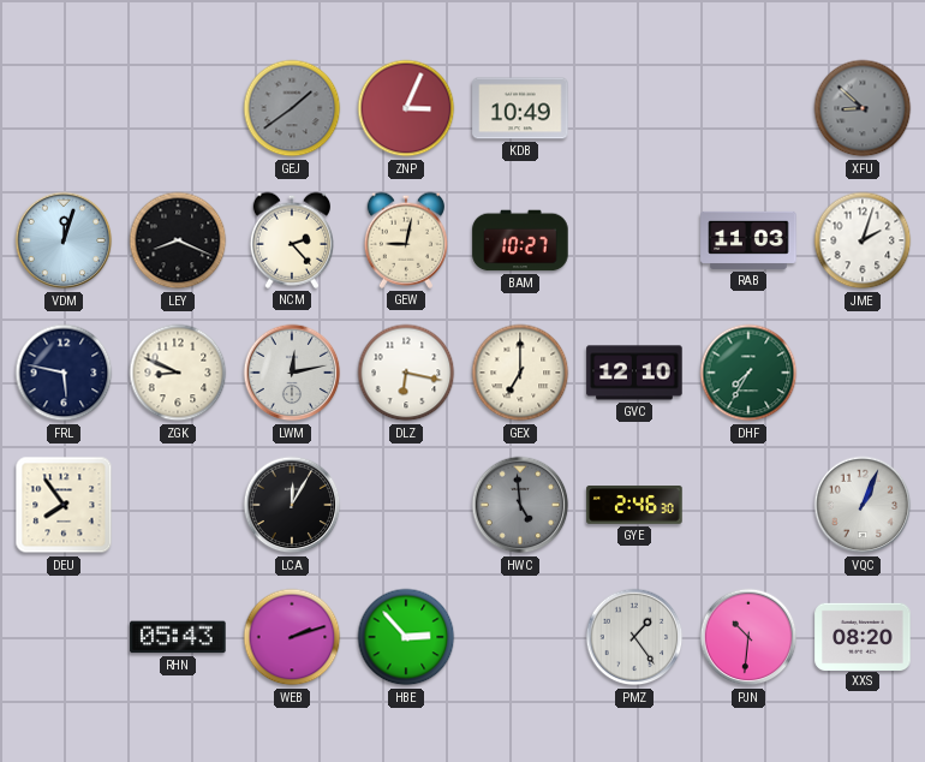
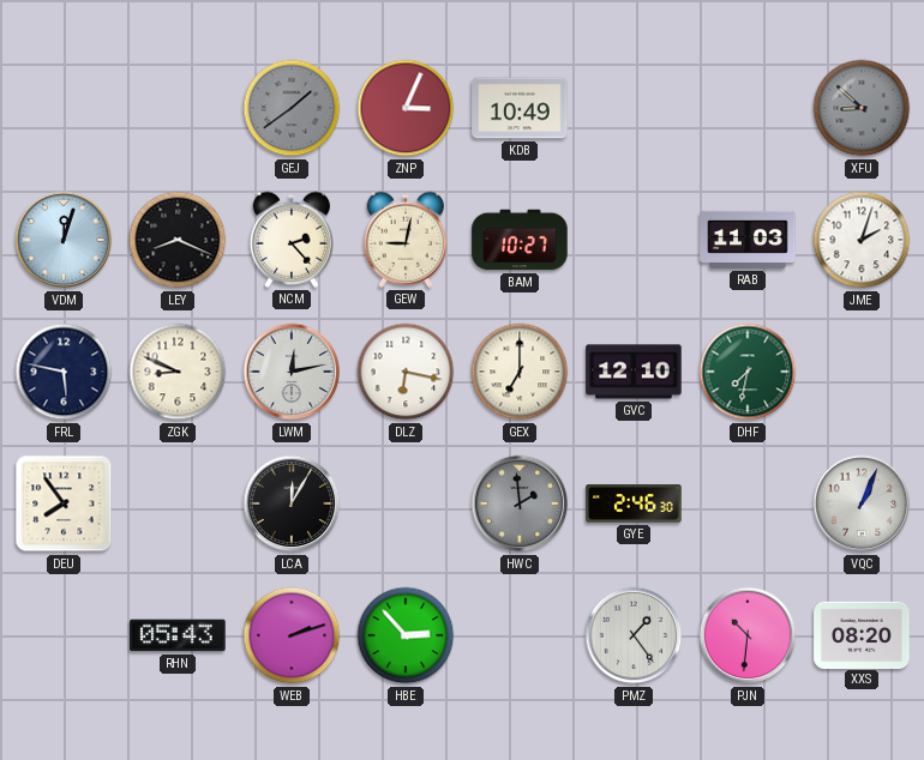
DHF: 7:35 -> 7:32 (748, 372)
HWC: 4:59 -> 1:59 (520, 503)
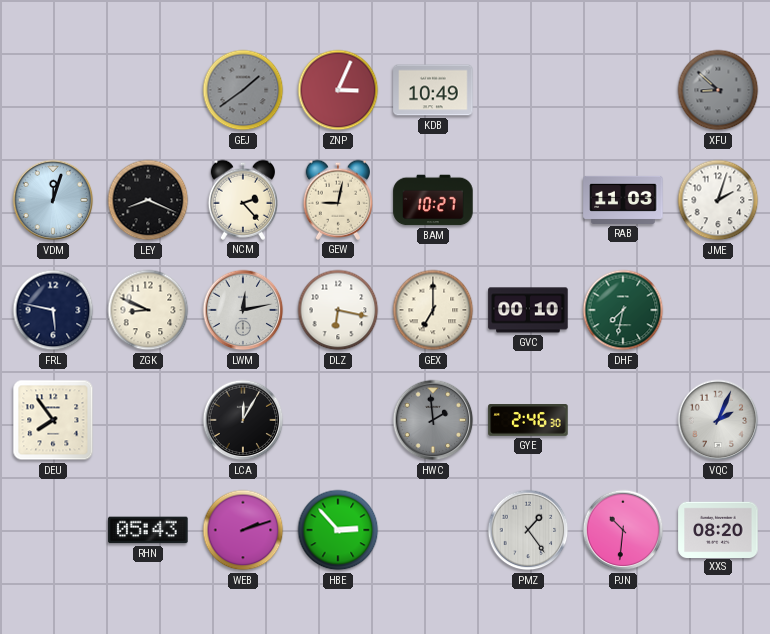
GVC: 12:10 -> 00:10 (528, 310)
VQC: 1:04 -> 2:04 (718, 420)
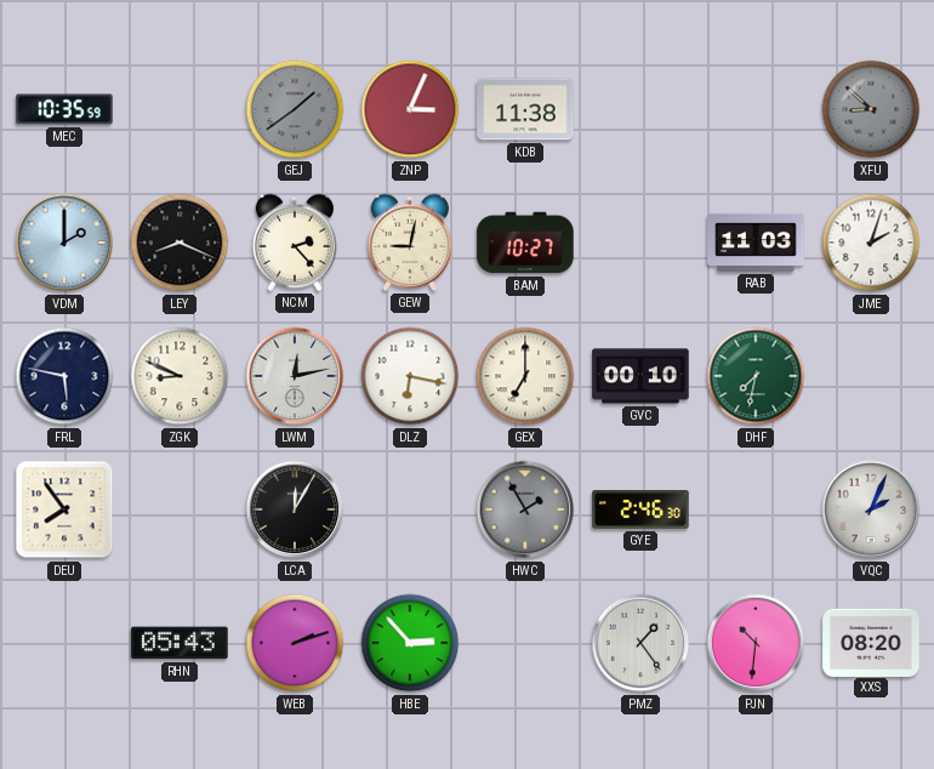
MEC: none -> 10:35 (64, 109)
KDB: 10:49 -> 11:38 (525, 109)
VDM: 12:03 -> 2:00 (64, 243)
HWC: 1:59 -> 1:55 (525, 509)
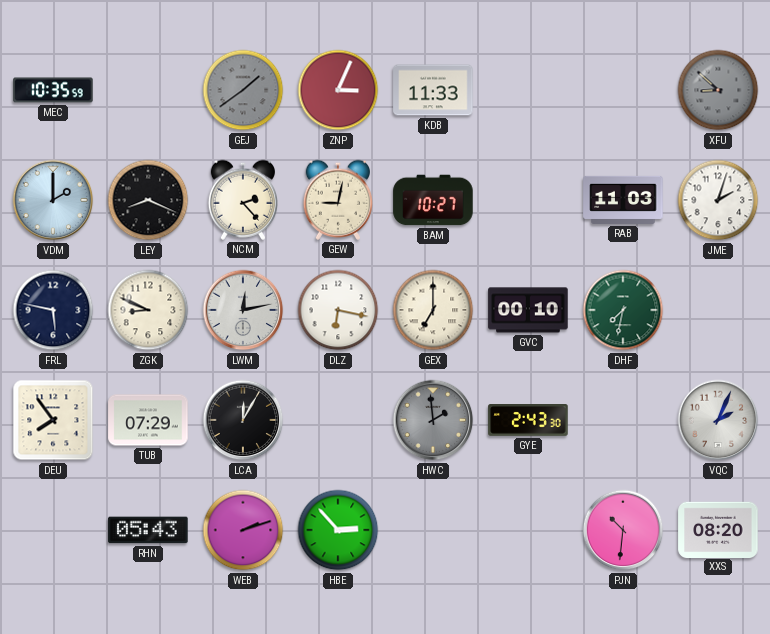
KDB: 11:38 -> 11:33 (433, 90)
TUB: none -> 07:29 (148, 420)
HWC: 1:55 -> 1:59 (433, 420)
GYE: 2:46 -> 2:43 (528, 421)
PMZ: 1:24 -> none (640, 643)
